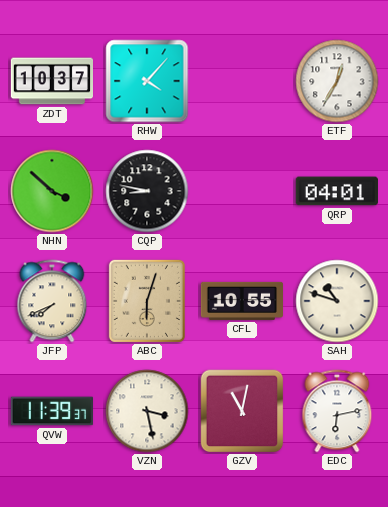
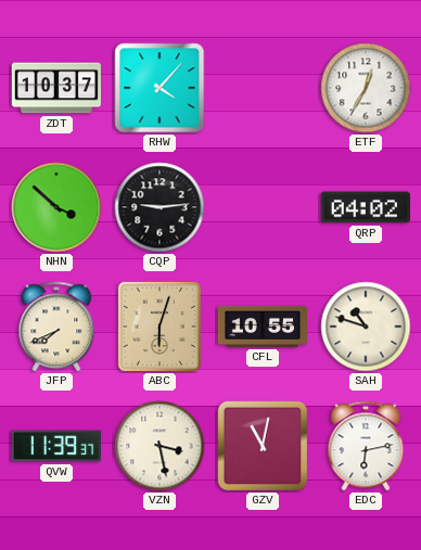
CQP: 8:47 -> 9:14 (160, 207)
QRP: 04:01 -> 04:02 (366, 207)
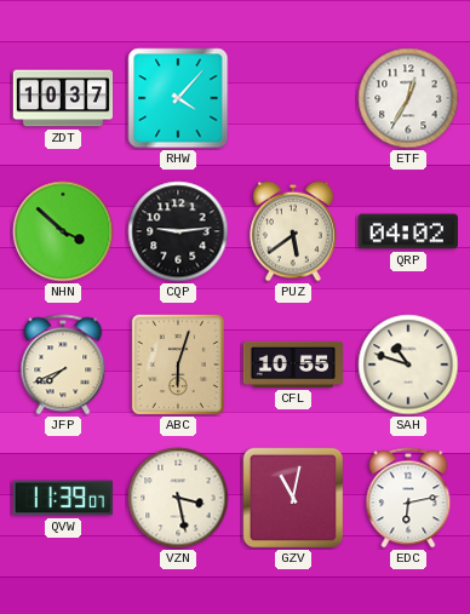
PUZ: none -> 5:39 (293, 231)
QVW: 11:39:37 -> 11:39:07 (62, 498)
